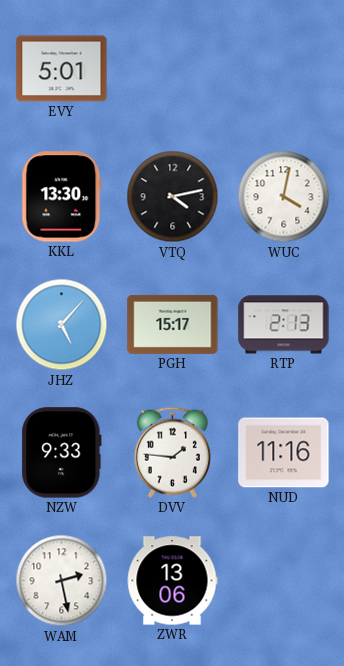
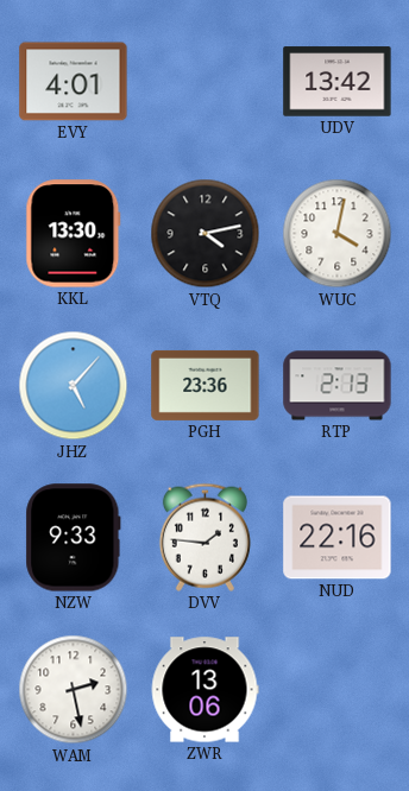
EVY: 5:01 -> 4:01 (74, 82)
UDV: none -> 13:42 (338, 82)
PGH: 15:17 -> 23:36 (206, 385)
NUD: 11:16 -> 22:16 (338, 538)
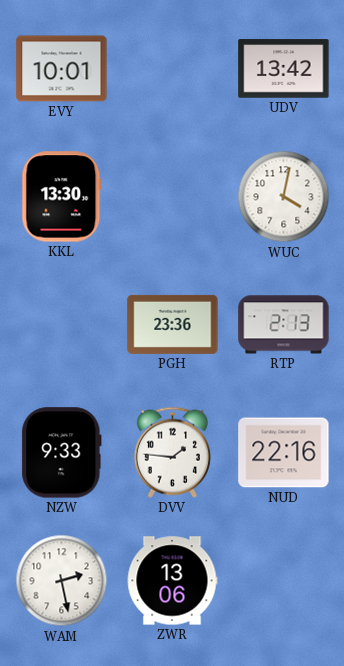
EVY: 4:01 -> 10:01 (62, 69)
VTQ: 4:13 -> none (206, 234)
JHZ: 5:07 -> none (74, 386)
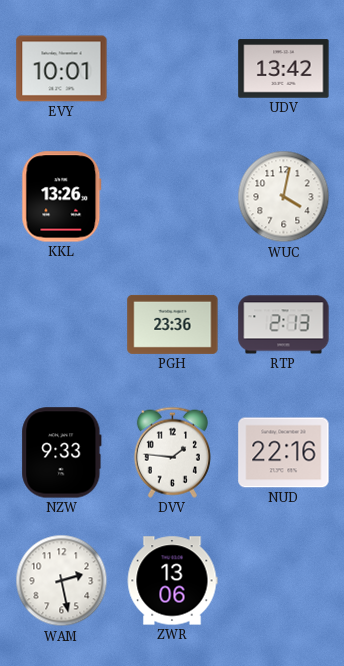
KKL: 13:30 -> 13:26 (62, 197)
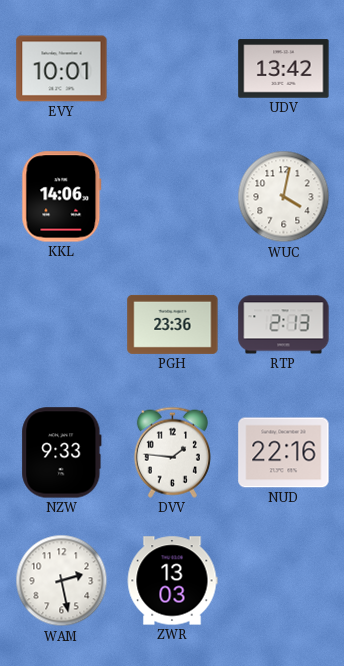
KKL: 13:26 -> 14:06 (62, 197)
ZWR: 13:06 -> 13:03 (172, 581)
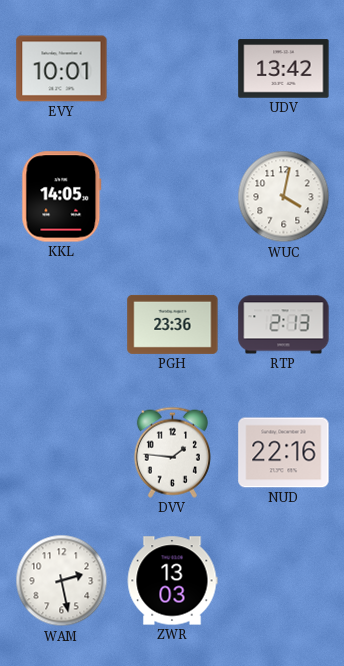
KKL: 14:06 -> 14:05 (62, 197)
NZW: 9:33 -> none (62, 453)
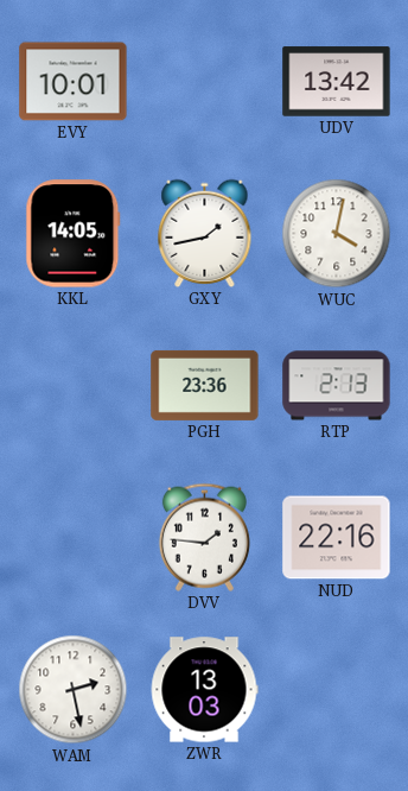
GXY: none -> 1:43 (205, 233)
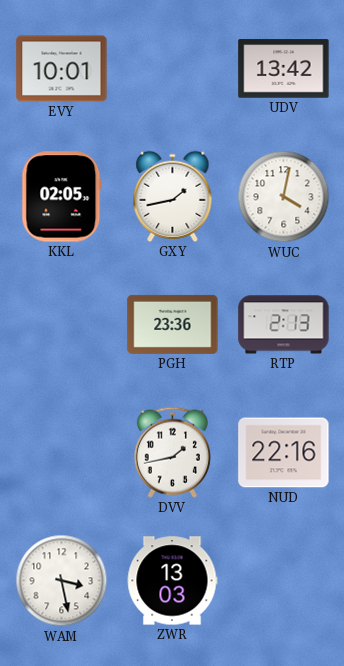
KKL: 14:05 -> 02:05 (62, 197)
DVV: 1:46 -> 1:43 (172, 452)
WAM: 2:28 -> 3:28 (62, 581)
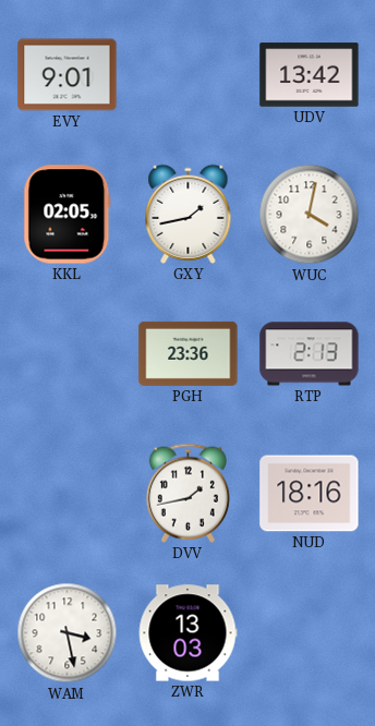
EVY: 10:01 -> 9:01 (68, 75)
NUD: 22:16 -> 18:16 (310, 494)
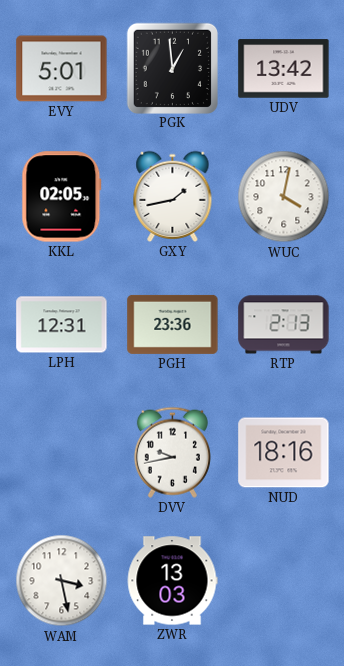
EVY: 9:01 -> 5:01 (62, 69)
PGK: none -> 12:59 (172, 68)
LPH: none -> 12:31 (62, 325)
DVV: 1:43 -> 9:43 (172, 452)
